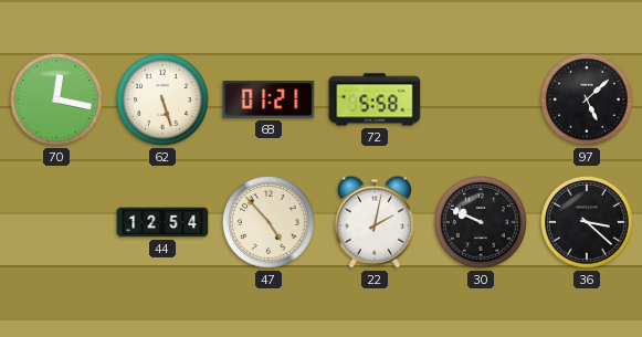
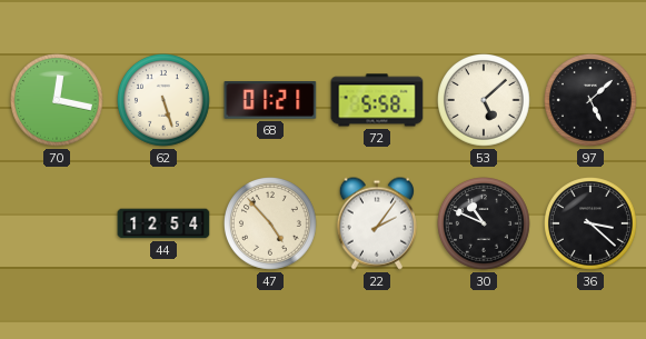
53: none -> 5:08 (485, 101)
22: 2:02 -> 2:06 (377, 223)
30: 9:49 -> 10:49 (485, 225)
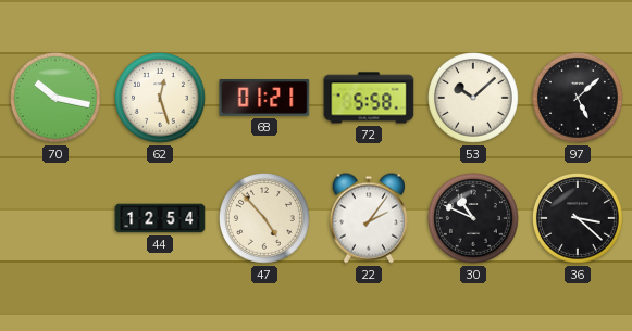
70: 12:17 -> 10:17 (57, 99)
62: 5:27 -> 12:27 (161, 99)
53: 5:08 -> 10:08 (474, 99)
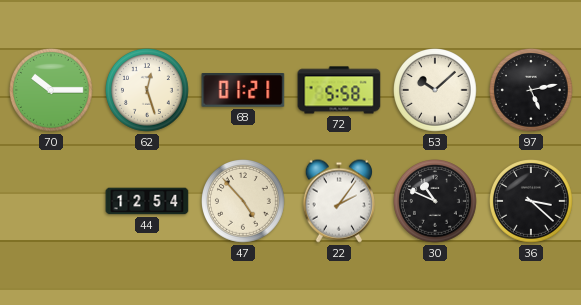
70: 10:17 -> 10:15 (52, 91)
97: 5:08 -> 5:13 (532, 91)
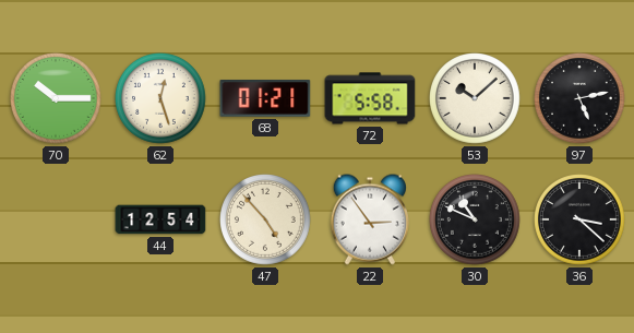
22: 2:06 -> 2:54 (370, 219)
